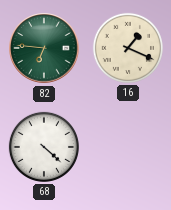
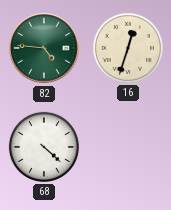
82: 6:46 -> 4:46 (44, 48)
16: 1:19 -> 12:33 (128, 48)
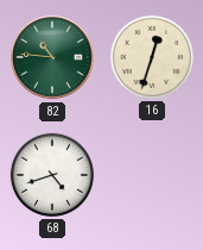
82: 4:46 -> 10:46 (52, 57)
68: 4:22 -> 4:42 (52, 175)
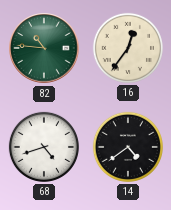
16: 12:33 -> 12:36 (128, 48)
14: none -> 4:39 (128, 147)
